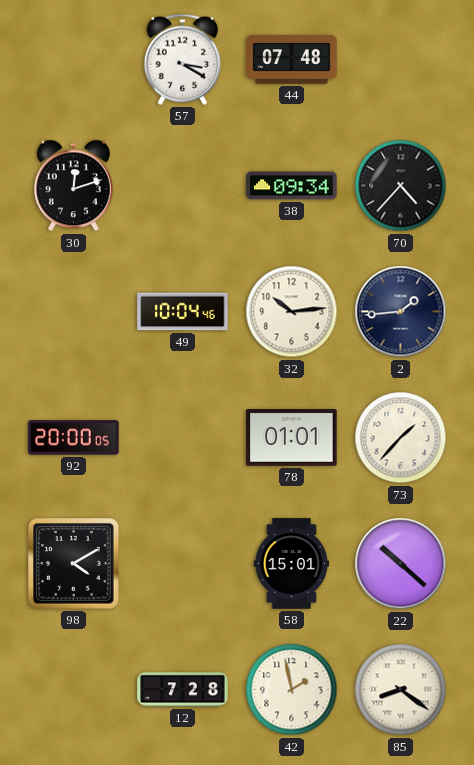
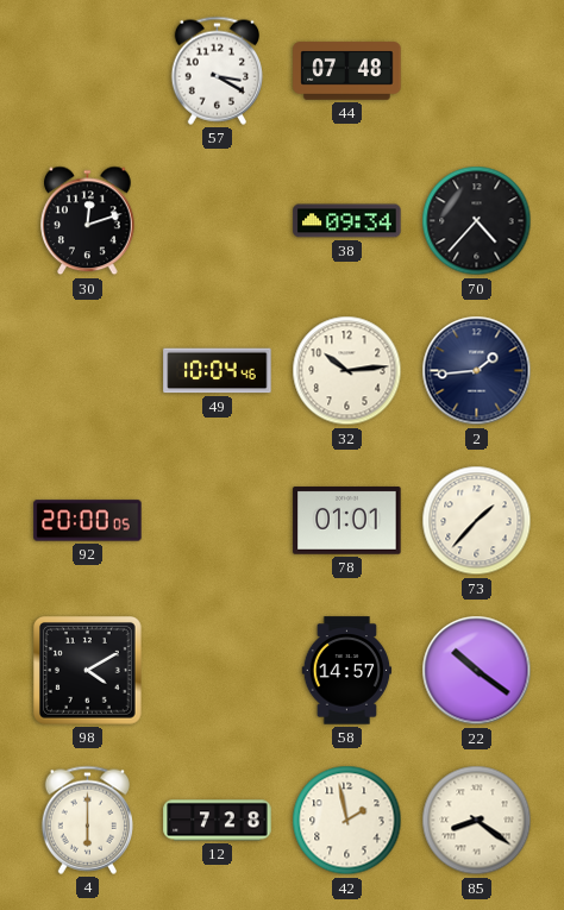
58: 15:01 -> 14:57 (347, 671)
22: 10:22 -> 10:21 (477, 671)
4: none -> 6:00 (87, 820)
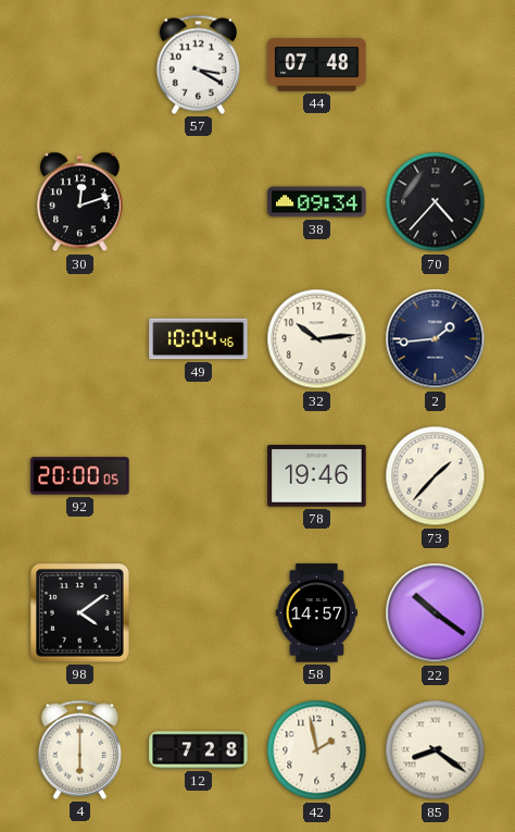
78: 01:01 -> 19:46 (317, 476)
98: 4:10 -> 4:09 (80, 613)
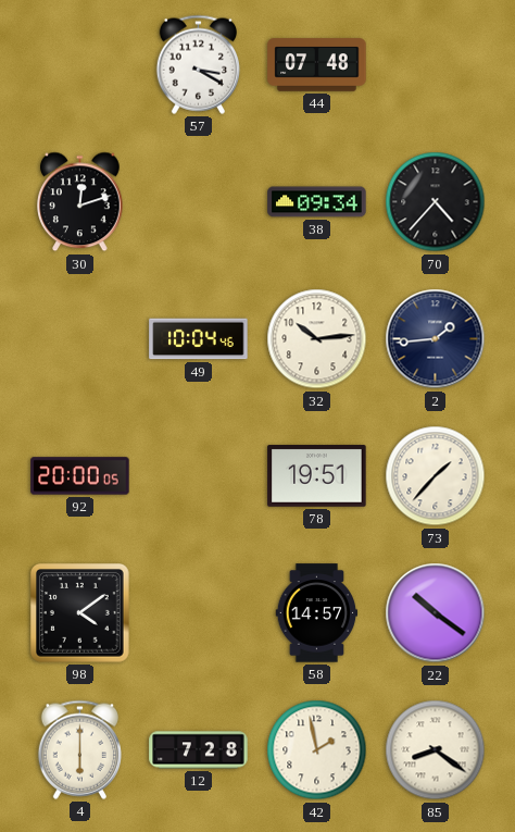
78: 19:46 -> 19:51 (317, 476)
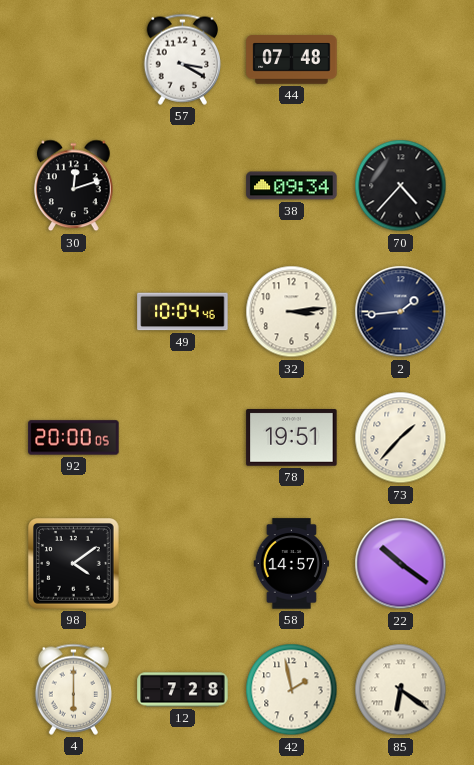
32: 10:14 -> 3:14 (292, 312)
85: 8:21 -> 6:21 (401, 690)
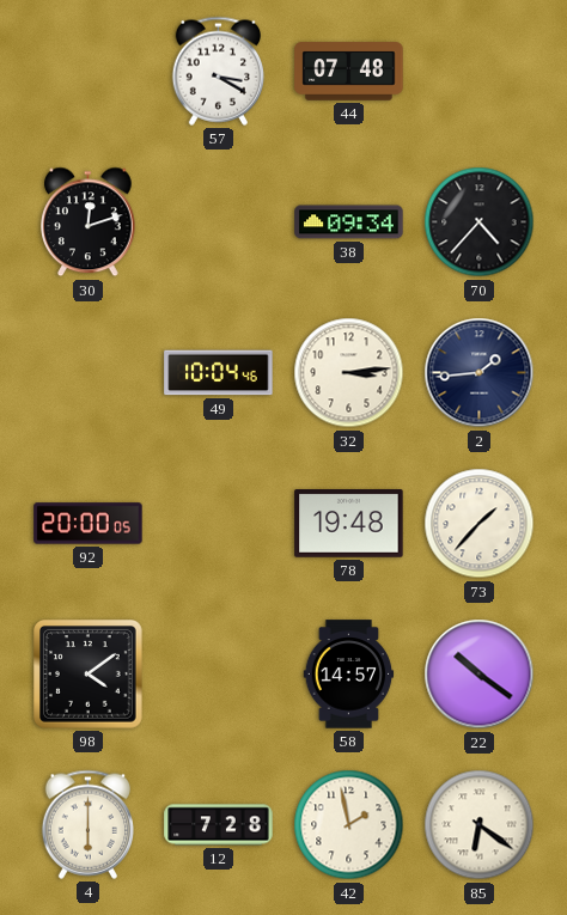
78: 19:51 -> 19:48 (349, 524)
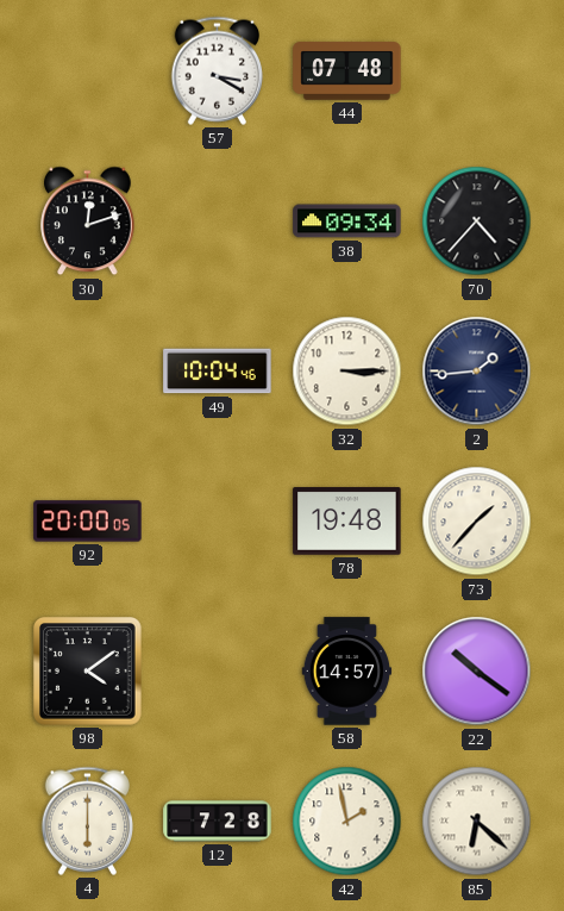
32: 3:14 -> 3:15 (347, 372)
85: 6:21 -> 6:22 (477, 822)
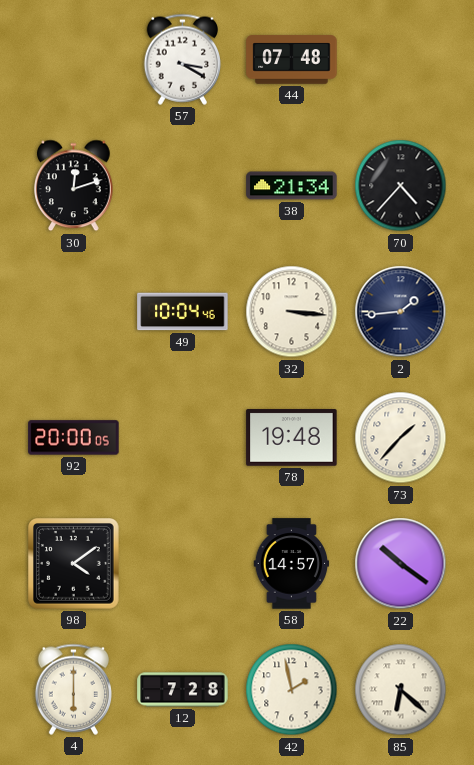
38: 09:34 -> 21:34 (292, 186)
32: 3:15 -> 3:16 (292, 312)
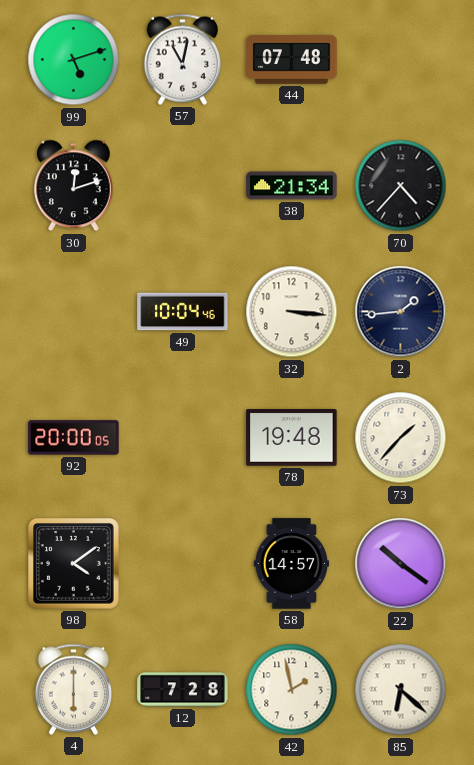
99: none -> 5:12 (74, 60)
57: 3:20 -> 11:02 (182, 59)
